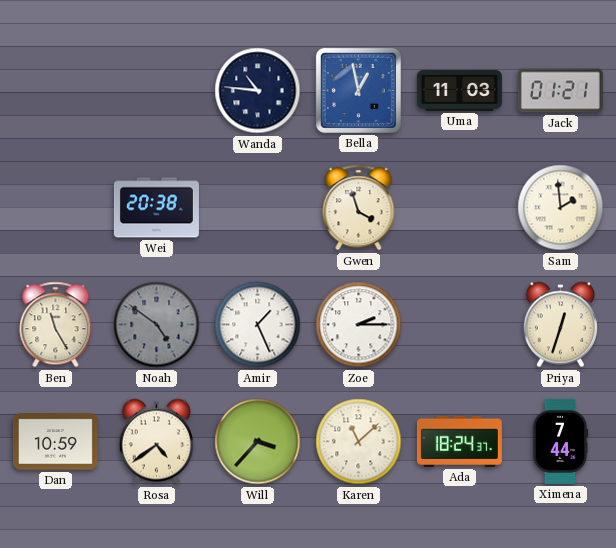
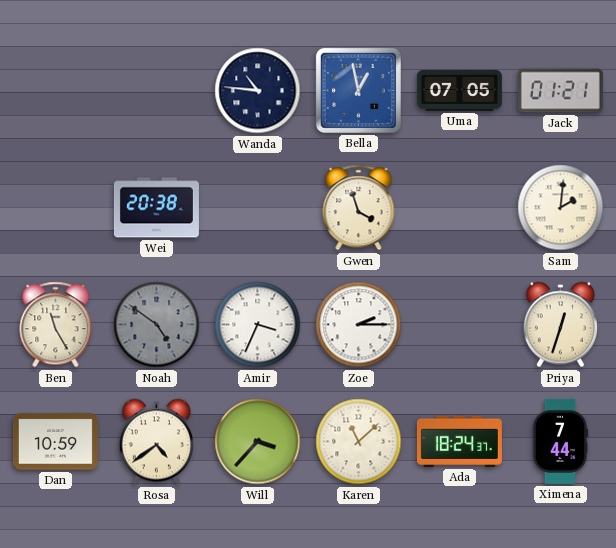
Uma: 11:03 -> 07:05 (459, 90)
Sam: 1:59 -> 2:01 (561, 208)
Amir: 1:26 -> 3:34 (258, 325)
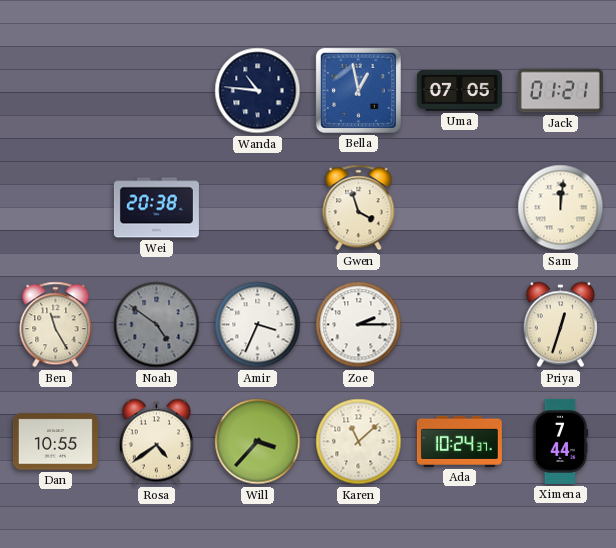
Sam: 2:01 -> 12:01 (561, 208)
Dan: 10:59 -> 10:55 (55, 442)
Ada: 18:24 -> 10:24 (459, 441)
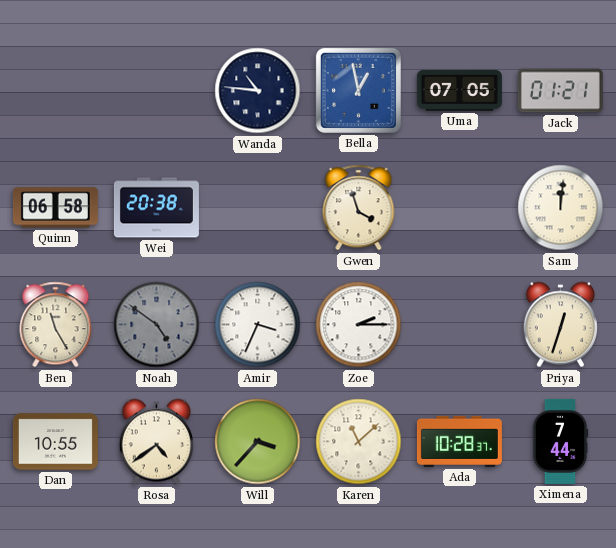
Quinn: none -> 06:58 (55, 208)
Ada: 10:24 -> 10:28 (459, 441)
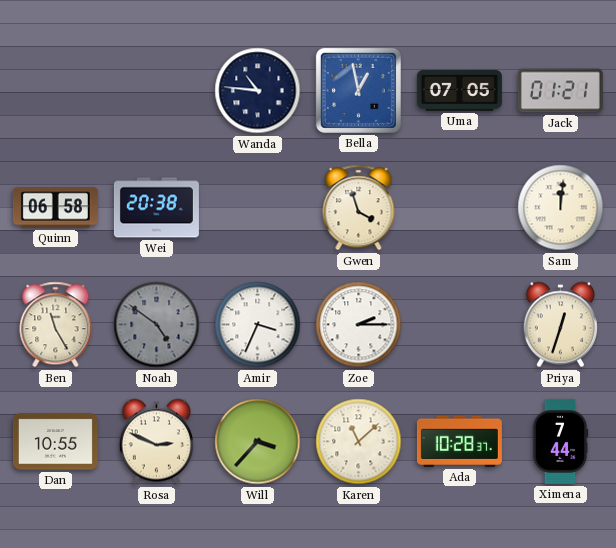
Rosa: 4:39 -> 2:49 (156, 442)
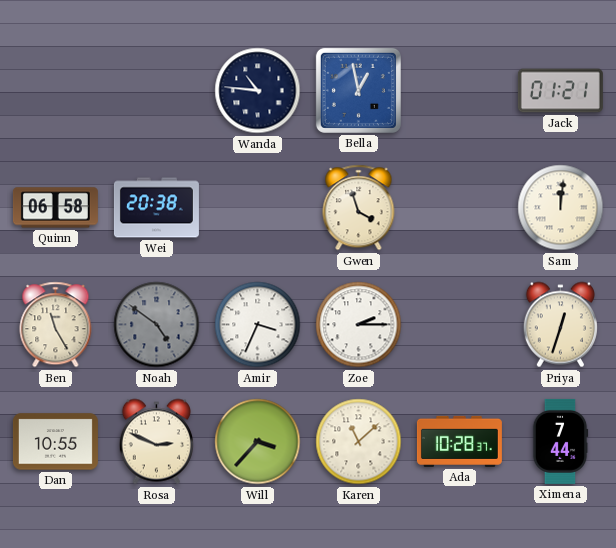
Uma: 07:05 -> none (459, 90)
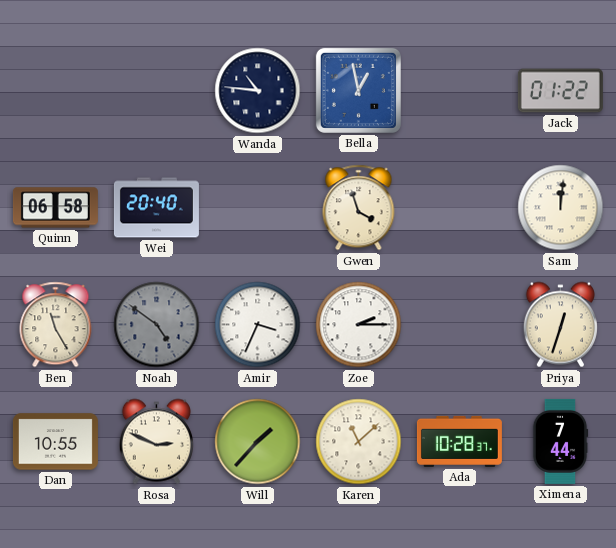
Jack: 01:21 -> 01:22 (560, 91)
Wei: 20:38 -> 20:40 (156, 208)
Will: 3:37 -> 1:37 (258, 442)
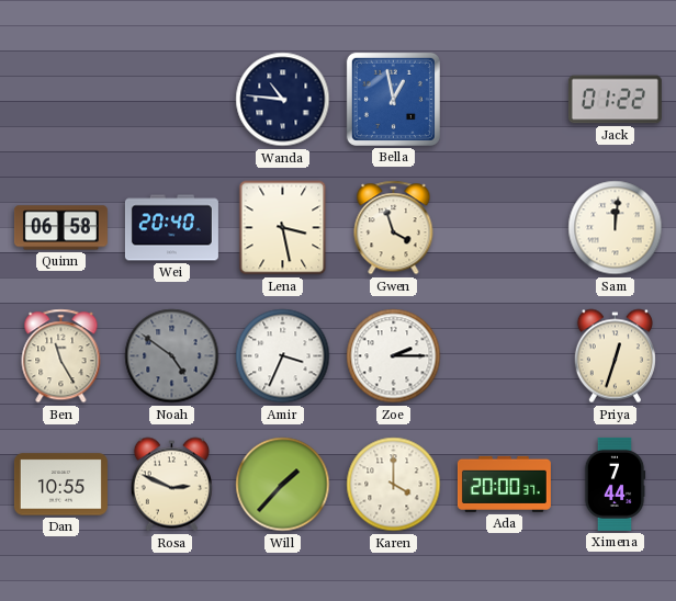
Lena: none -> 3:28 (283, 228)
Karen: 11:08 -> 4:00 (394, 485)
Ada: 10:28 -> 20:00 (504, 484)
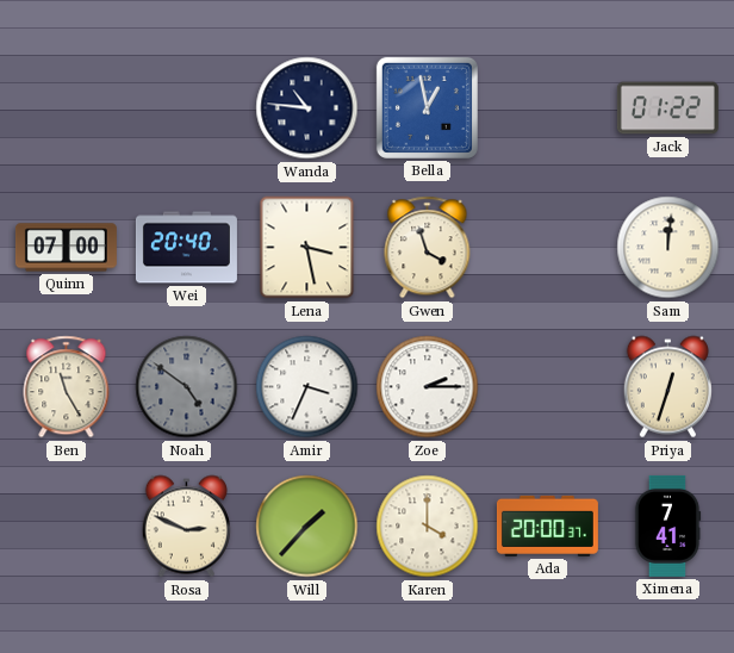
Quinn: 06:58 -> 07:00 (66, 248)
Dan: 10:55 -> none (60, 485)
Ximena: 7:44 -> 7:41 (667, 525)
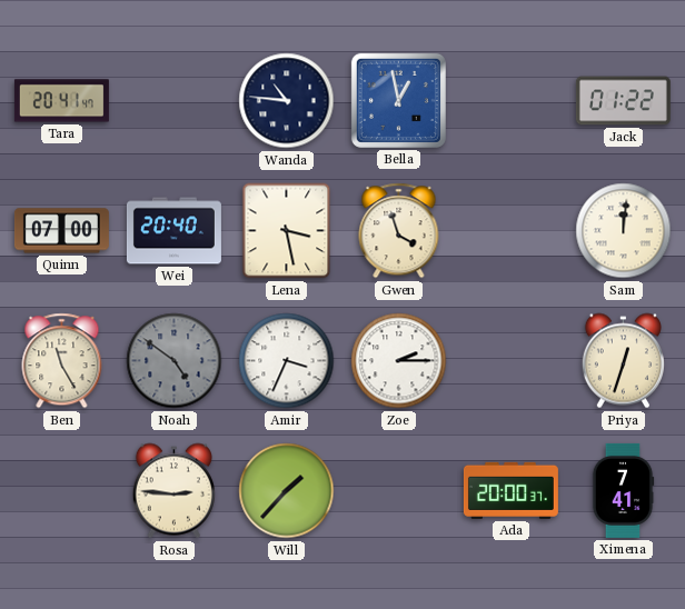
Tara: none -> 20:41 (61, 101)
Rosa: 2:49 -> 2:46 (173, 491)
Karen: 4:00 -> none (428, 527)
